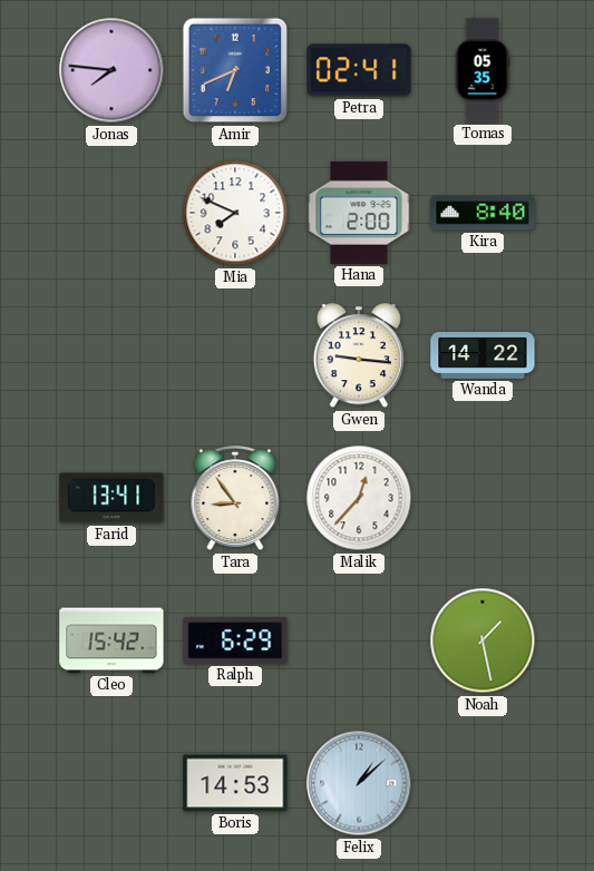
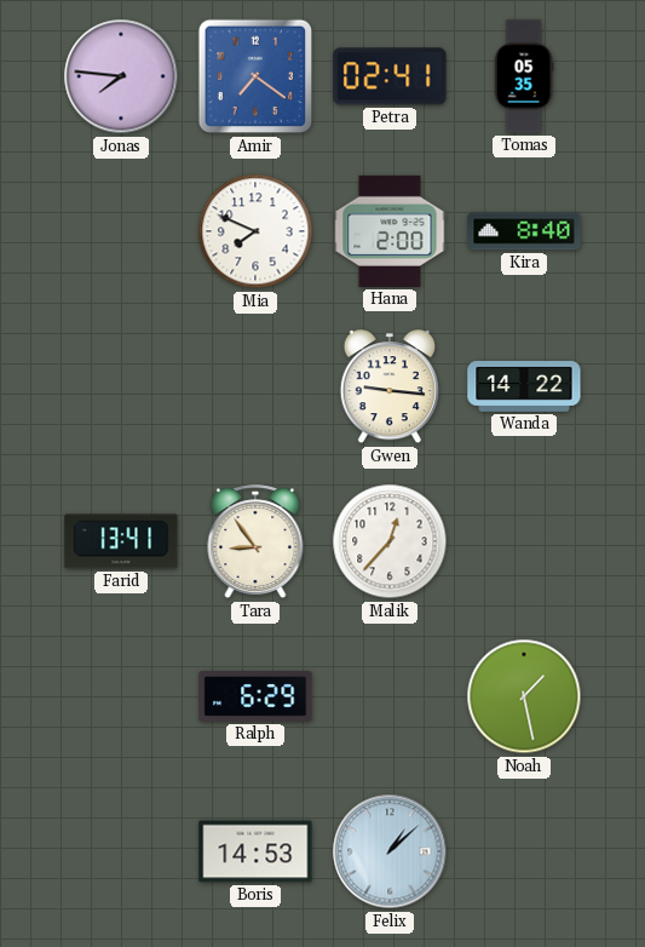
Amir: 6:41 -> 7:21 (255, 76)
Cleo: 15:42 -> none (111, 640)
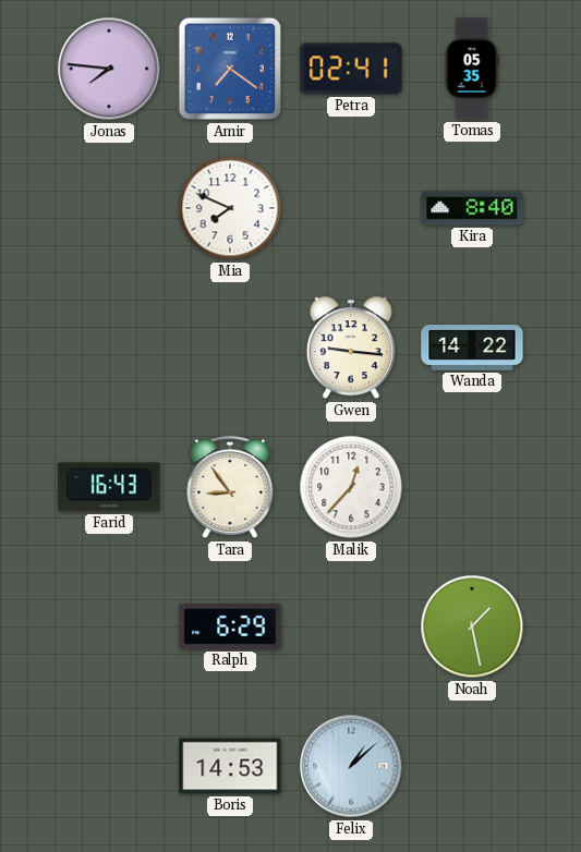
Hana: 2:00 -> none (390, 231)
Farid: 13:41 -> 16:43 (109, 487)
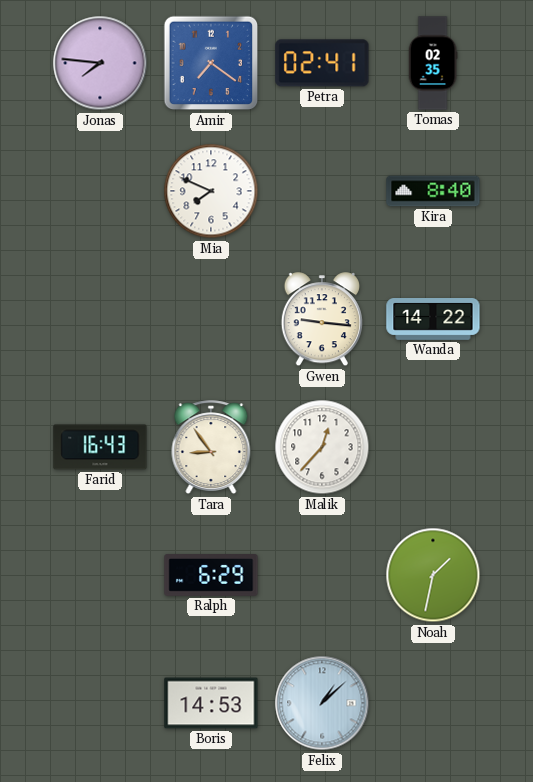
Tomas: 05:35 -> 02:35 (433, 63)
Noah: 1:28 -> 1:32 (433, 575)
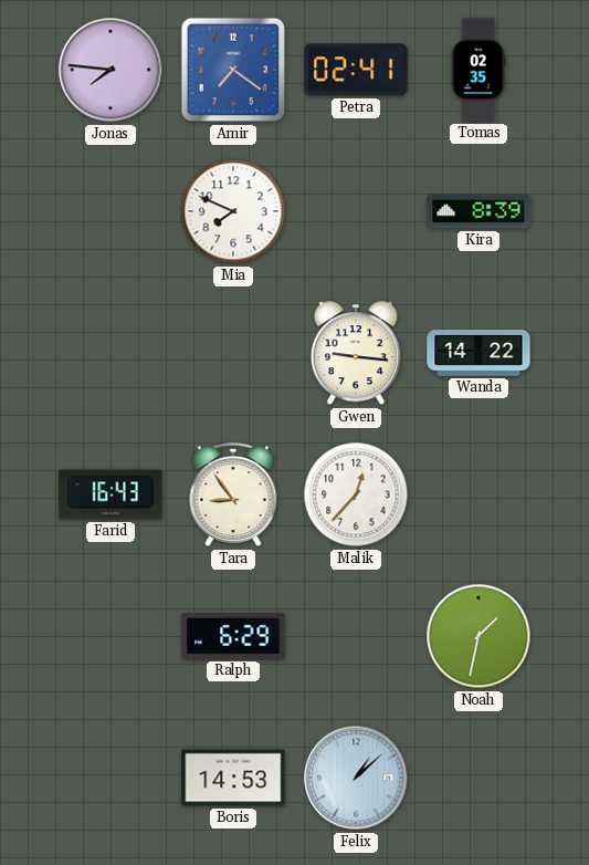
Kira: 8:40 -> 8:39 (478, 211)
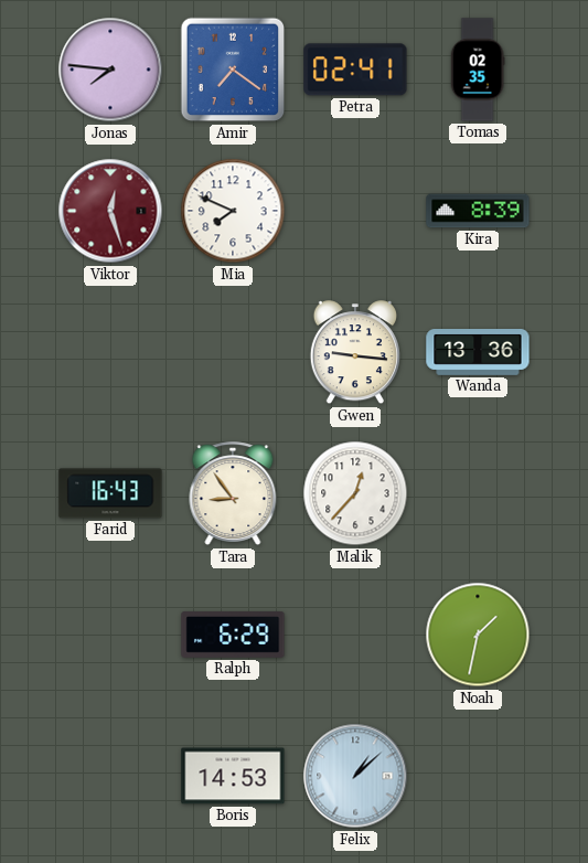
Viktor: none -> 12:27 (110, 211)
Wanda: 14:22 -> 13:36 (478, 353)
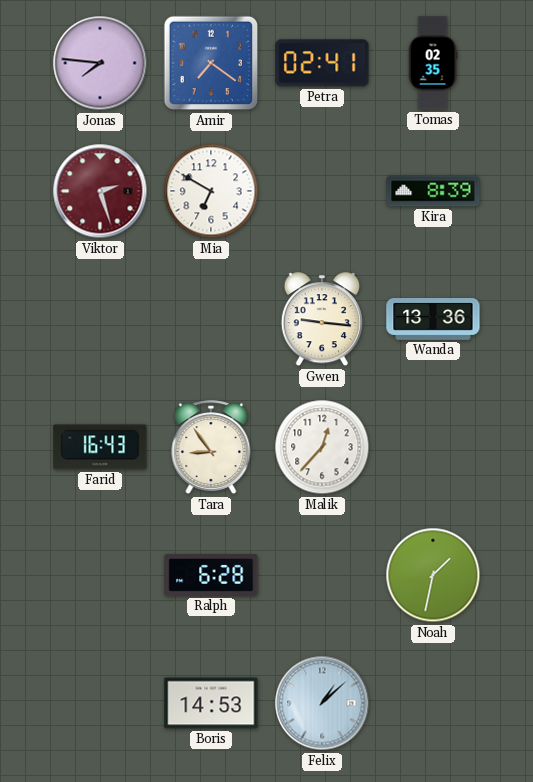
Viktor: 12:27 -> 2:27 (100, 191)
Mia: 7:49 -> 6:50 (211, 191)
Ralph: 6:29 -> 6:28 (211, 576)
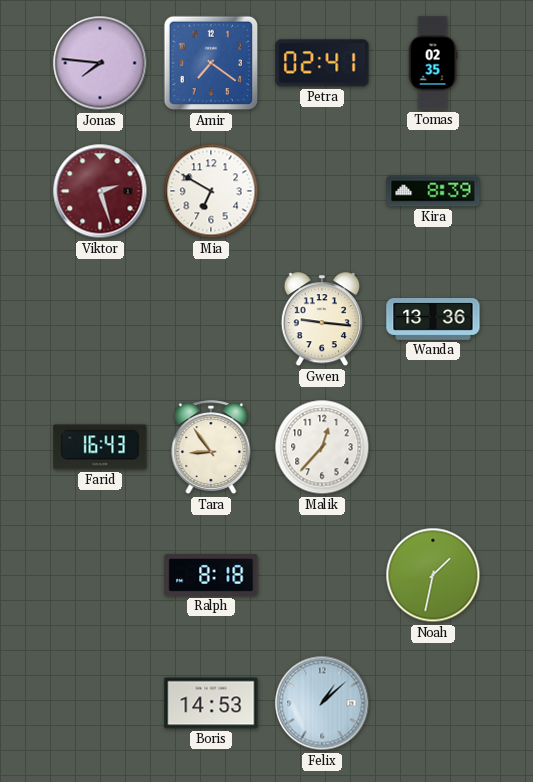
Ralph: 6:28 -> 8:18 (211, 576)
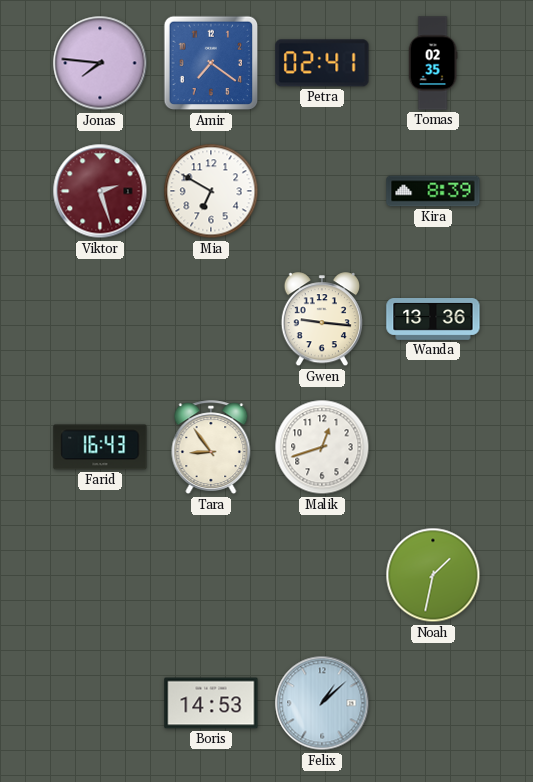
Malik: 12:37 -> 12:42 (322, 447)
Ralph: 8:18 -> none (211, 576)
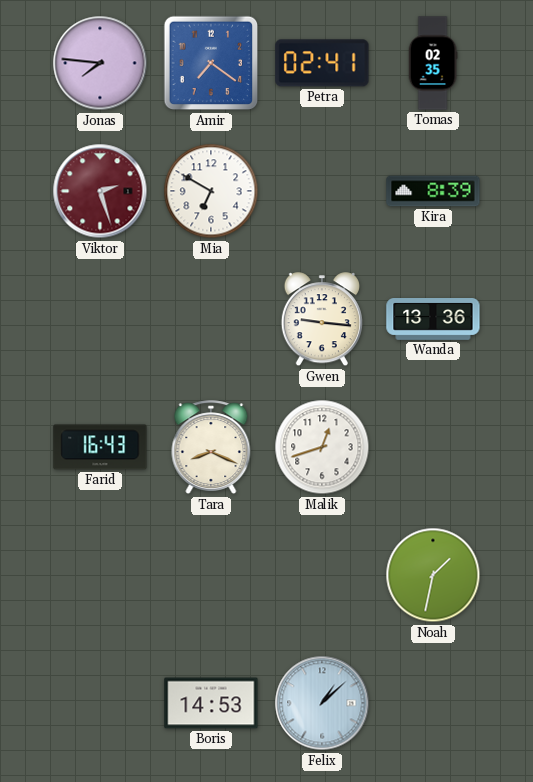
Tara: 8:54 -> 8:19 (211, 448)
